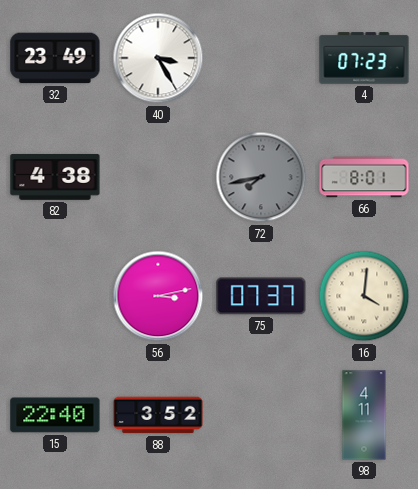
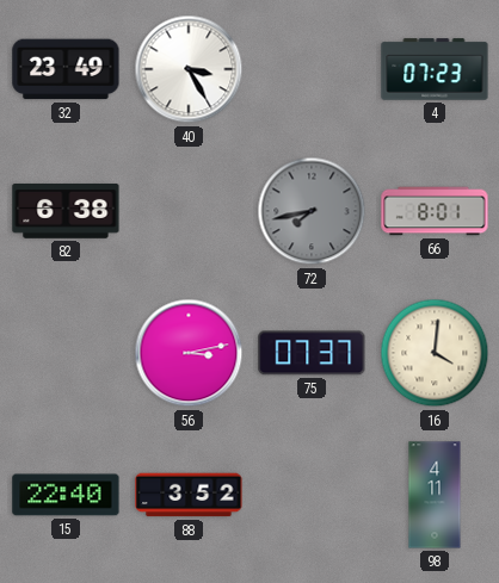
82: 4:38 -> 6:38 (66, 211)
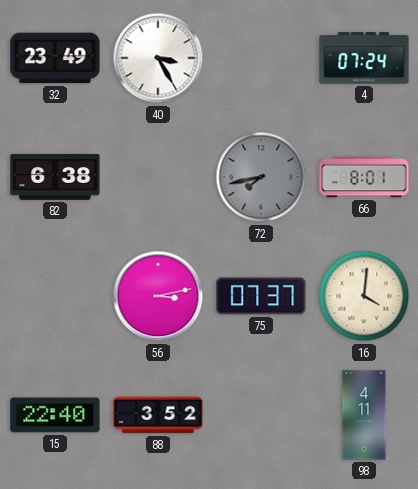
4: 07:23 -> 07:24 (364, 58)
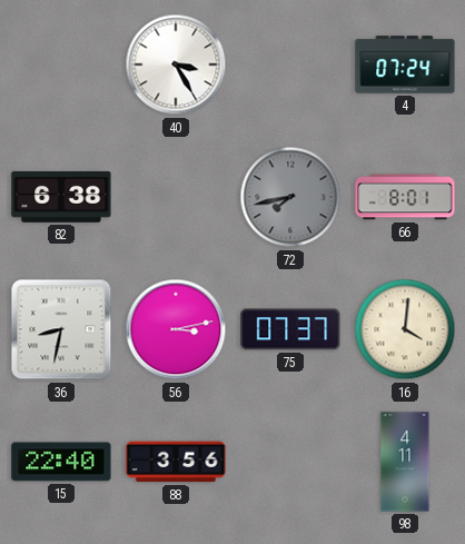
32: 23:49 -> none (55, 58)
36: none -> 8:32 (61, 329)
88: 3:52 -> 3:56 (176, 462)
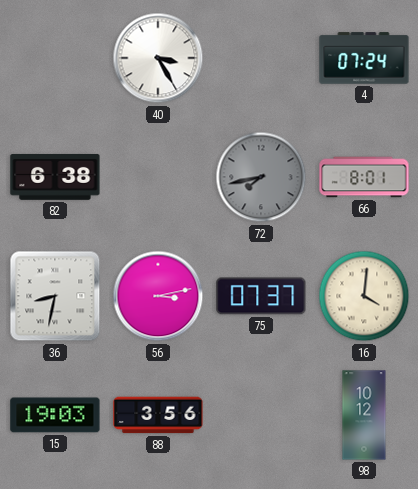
15: 22:40 -> 19:03 (55, 415)
98: 4:11 -> 10:12 (364, 415)
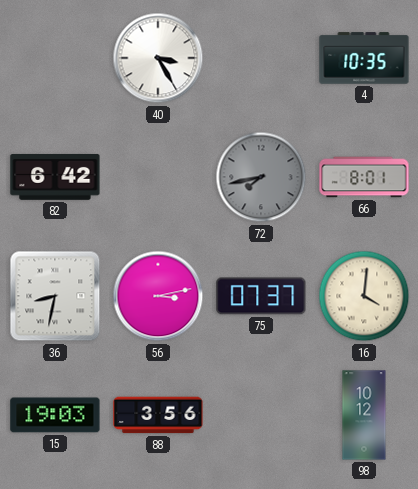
4: 07:24 -> 10:35 (364, 58)
82: 6:38 -> 6:42 (55, 177)
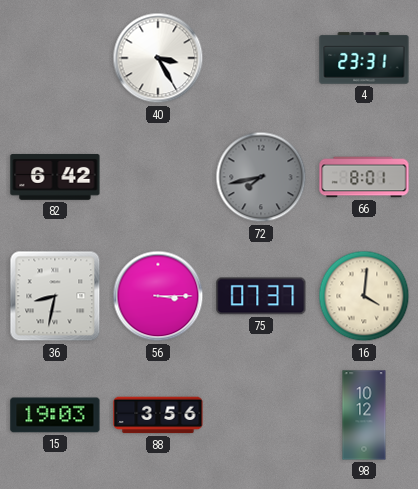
4: 10:35 -> 23:31 (364, 58)
56: 3:13 -> 3:15 (158, 296)
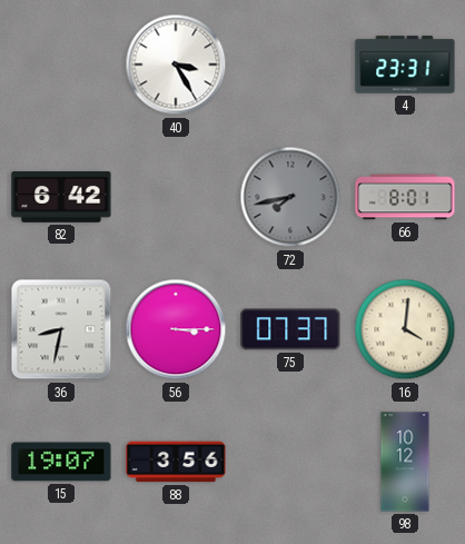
15: 19:03 -> 19:07 (61, 462)
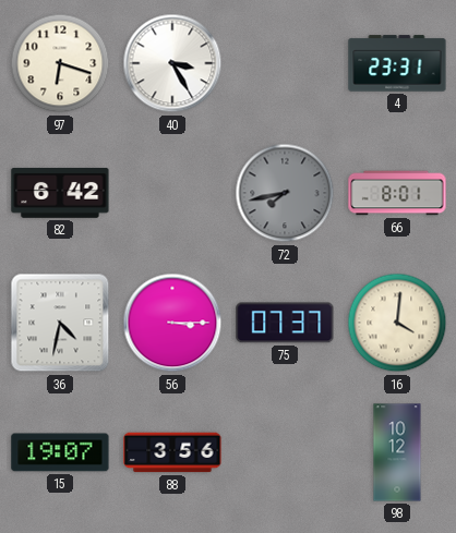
97: none -> 6:18 (60, 63)
36: 8:32 -> 4:32 (60, 323)
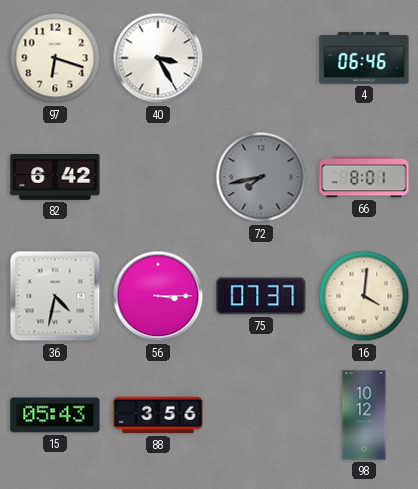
4: 23:31 -> 06:46 (364, 58)
15: 19:07 -> 05:43 (55, 415)
